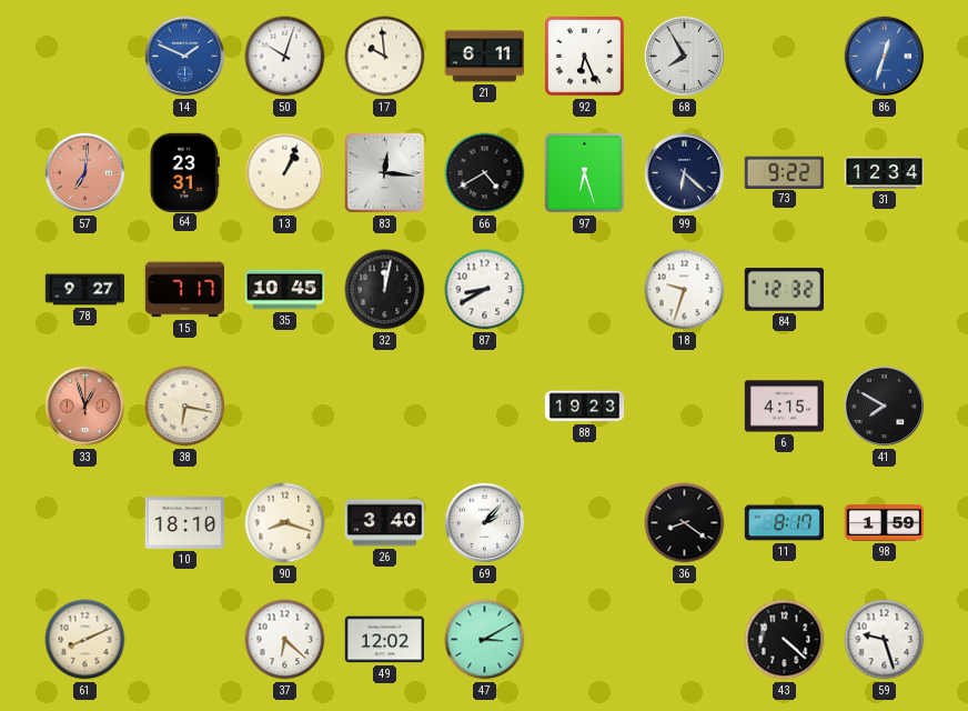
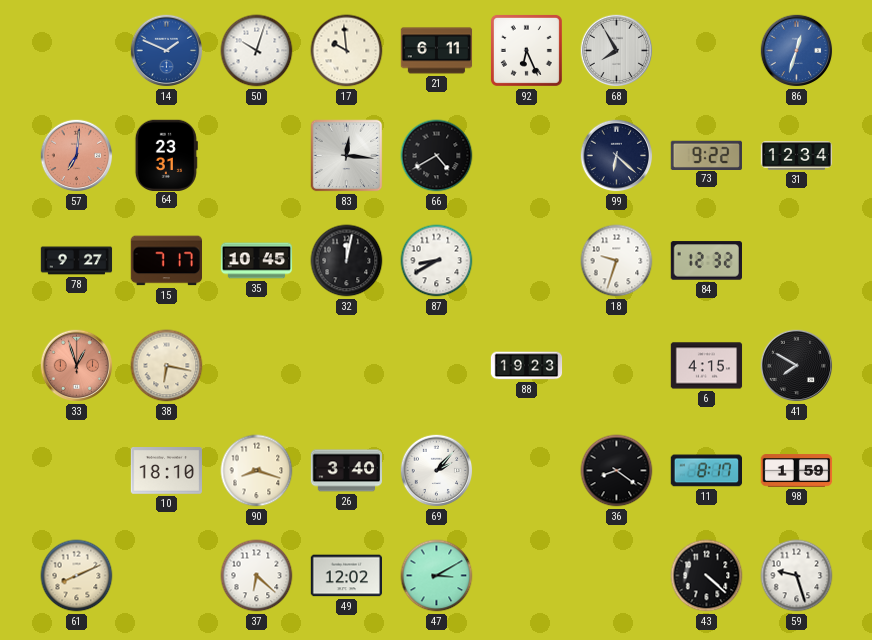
13: 1:04 -> none (285, 173)
97: 6:27 -> none (585, 173)
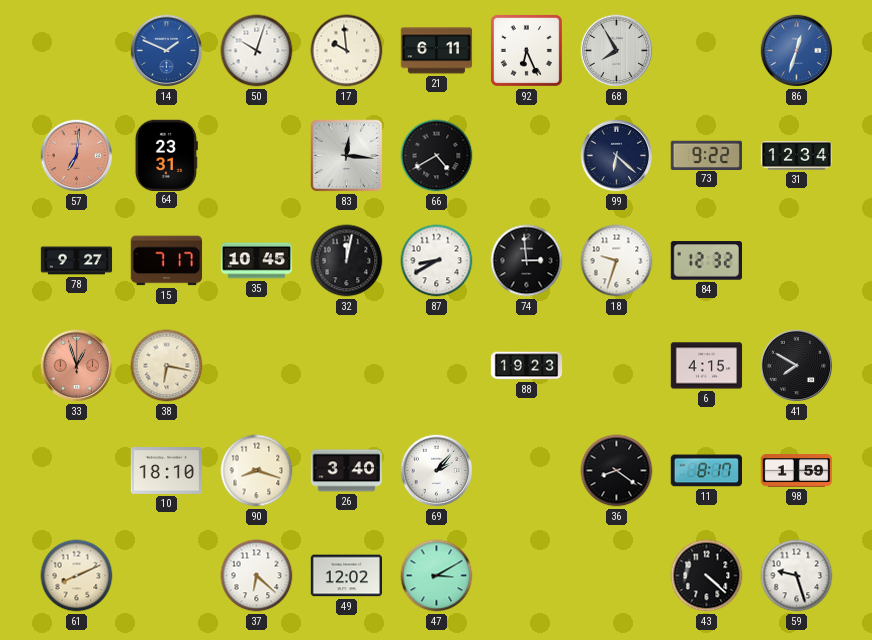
74: none -> 2:59 (527, 261)
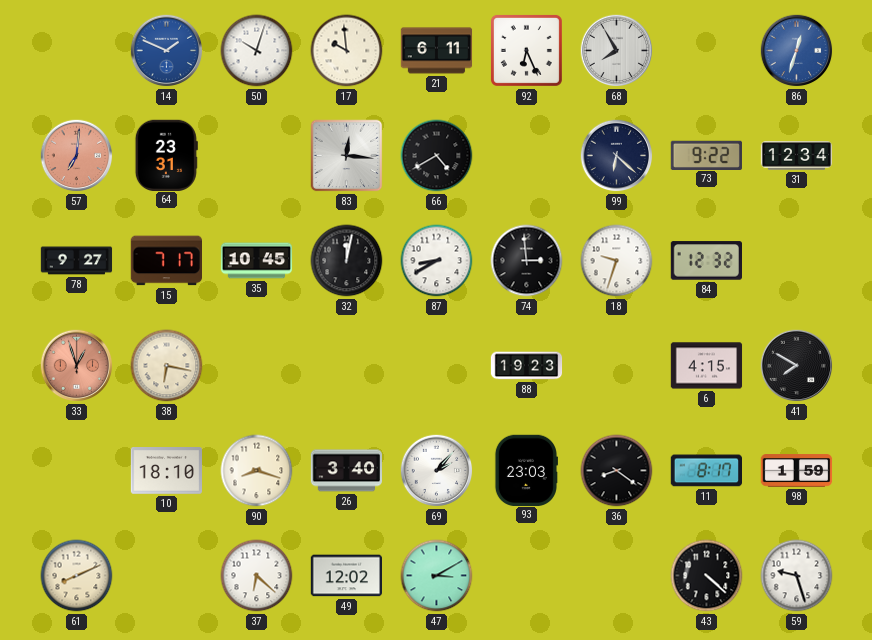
93: none -> 23:03 (526, 470)
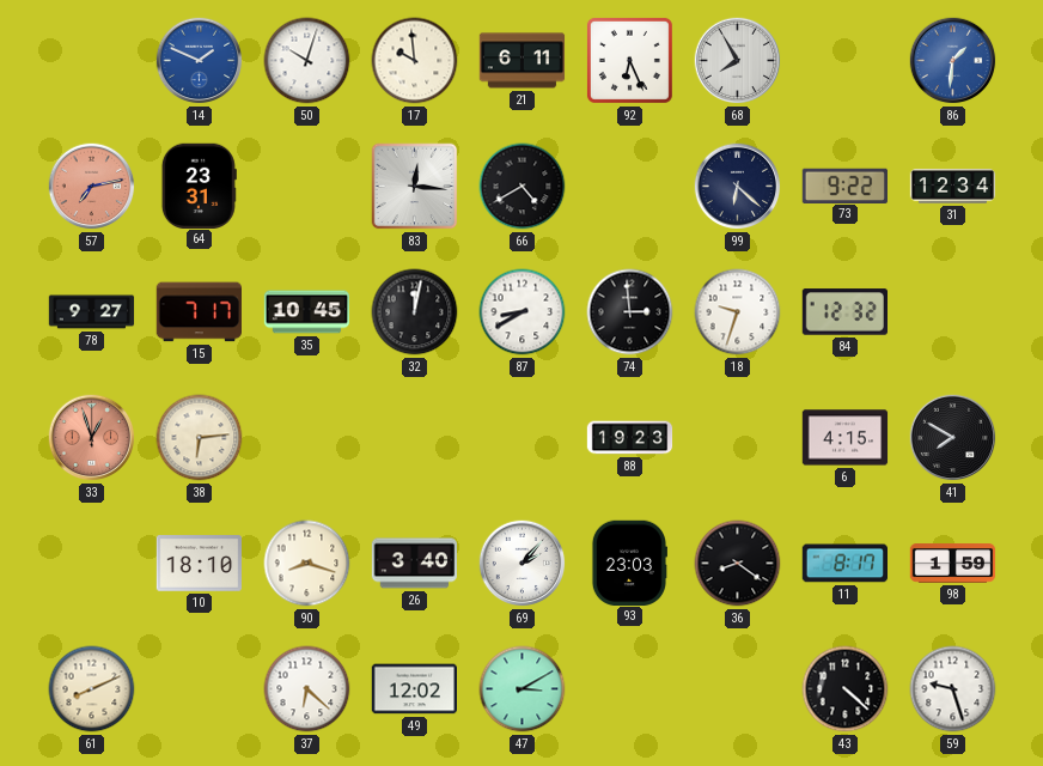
86: 12:33 -> 1:31 (953, 61)
57: 7:01 -> 7:13 (92, 187)
38: 6:17 -> 6:14 (200, 438)
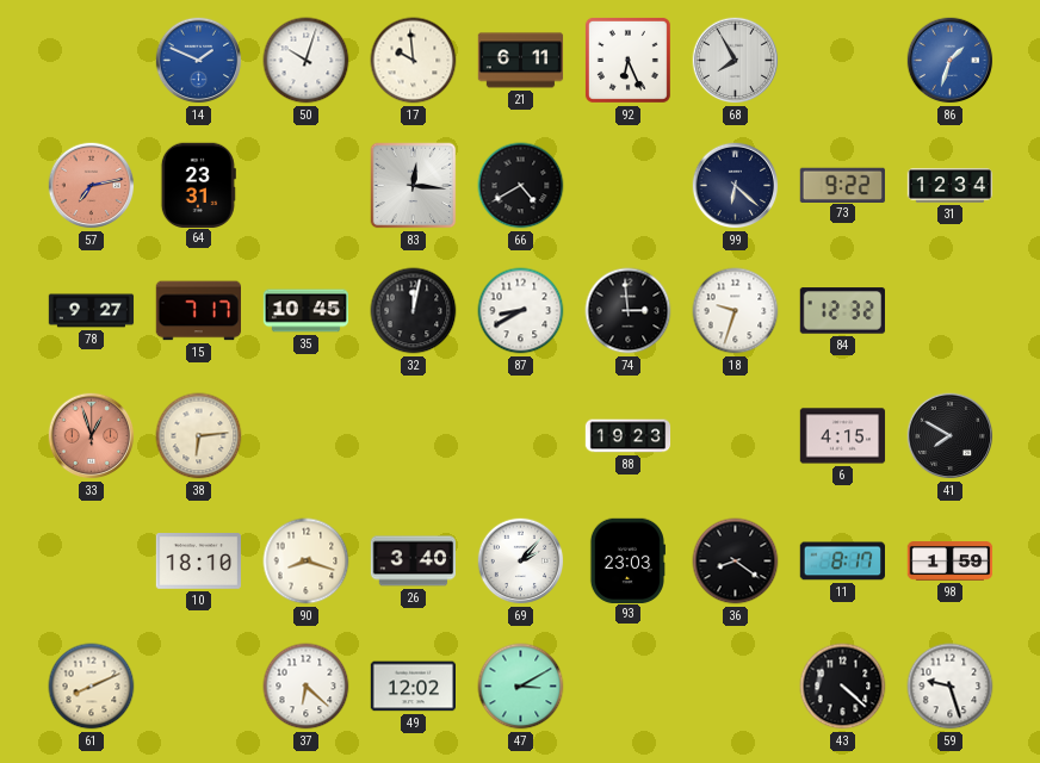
86: 1:31 -> 1:33 (951, 61)
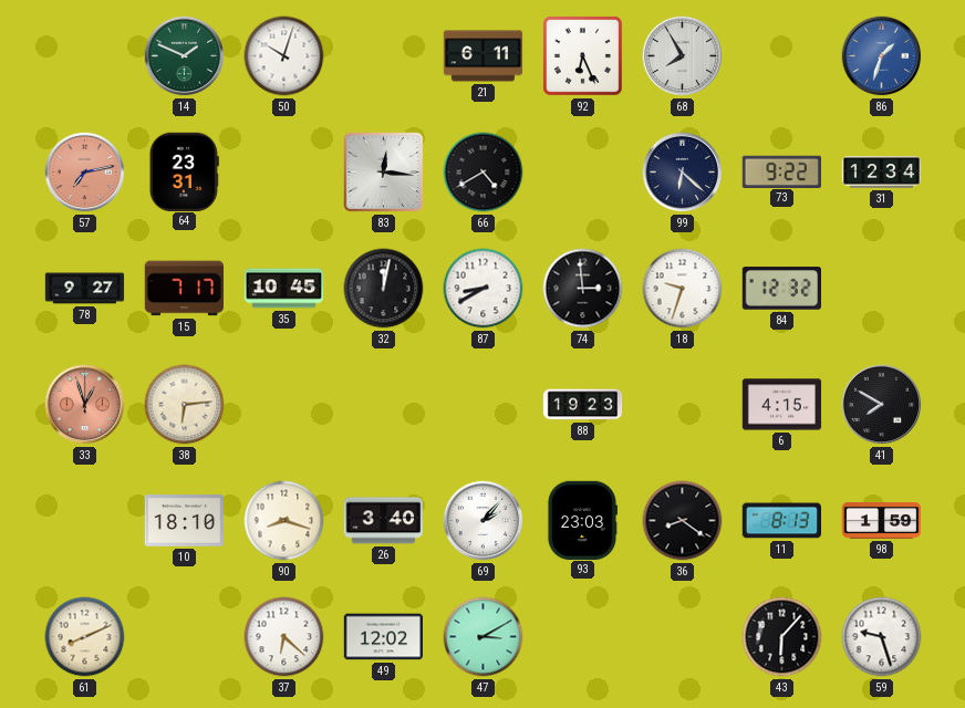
14 dial: blue -> green (185, 56)
17: 9:59 -> none (414, 61)
11: 8:17 -> 8:13 (781, 521)
43: 4:22 -> 6:07 (782, 637)
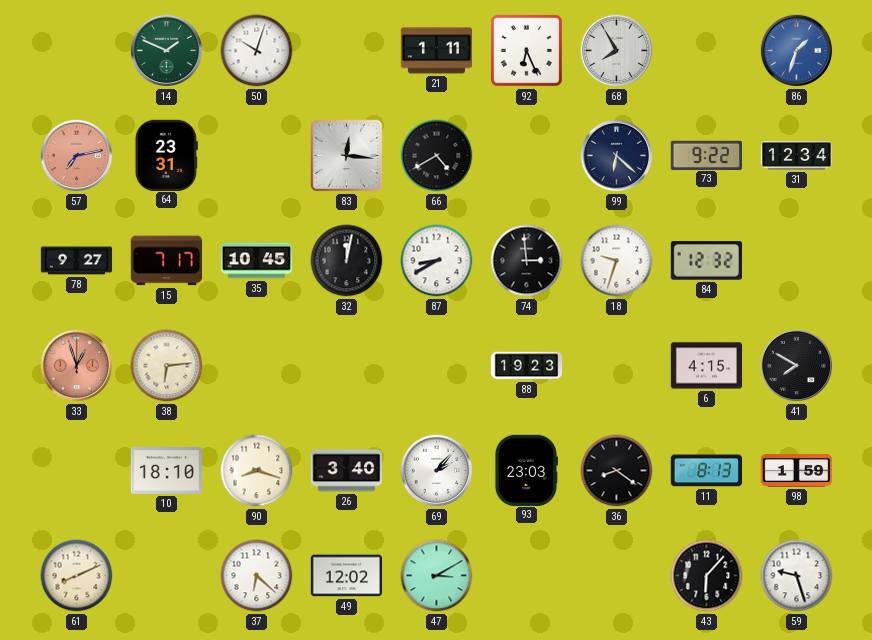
21: 6:11 -> 1:11 (437, 51)
